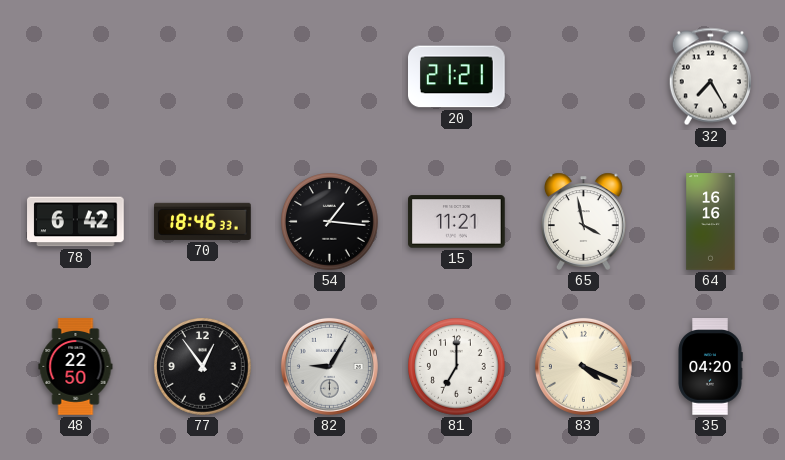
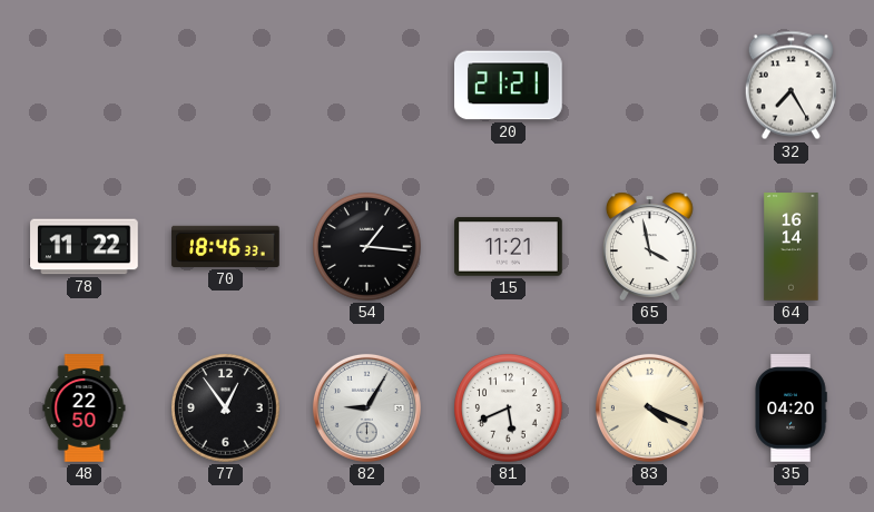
78: 6:42 -> 11:22 (85, 247)
64: 16:16 -> 16:14 (792, 247)
81: 7:00 -> 5:41 (509, 408)
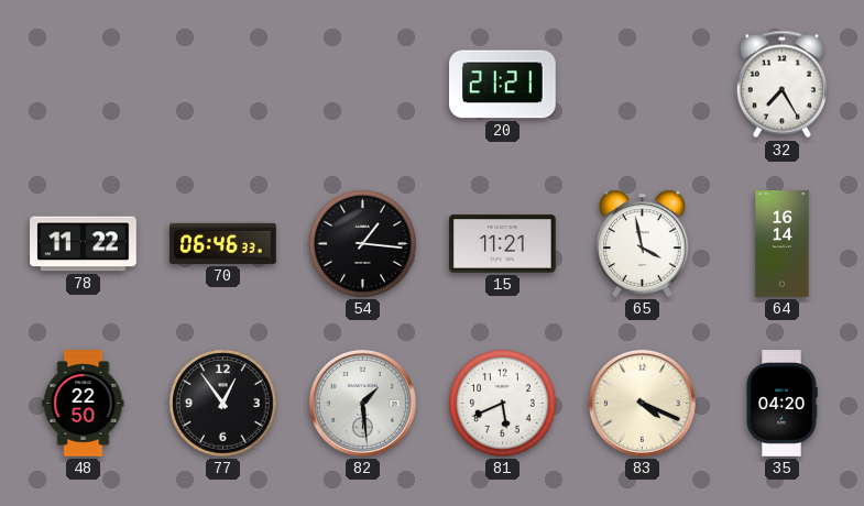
70: 18:46 -> 06:46 (223, 243)
82: 9:05 -> 1:29 (362, 403)
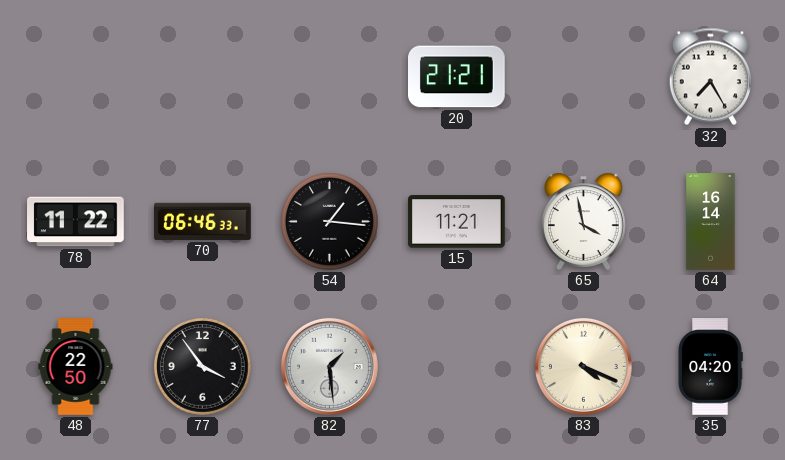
77: 12:54 -> 3:54 (203, 367)
81: 5:41 -> none (503, 404)
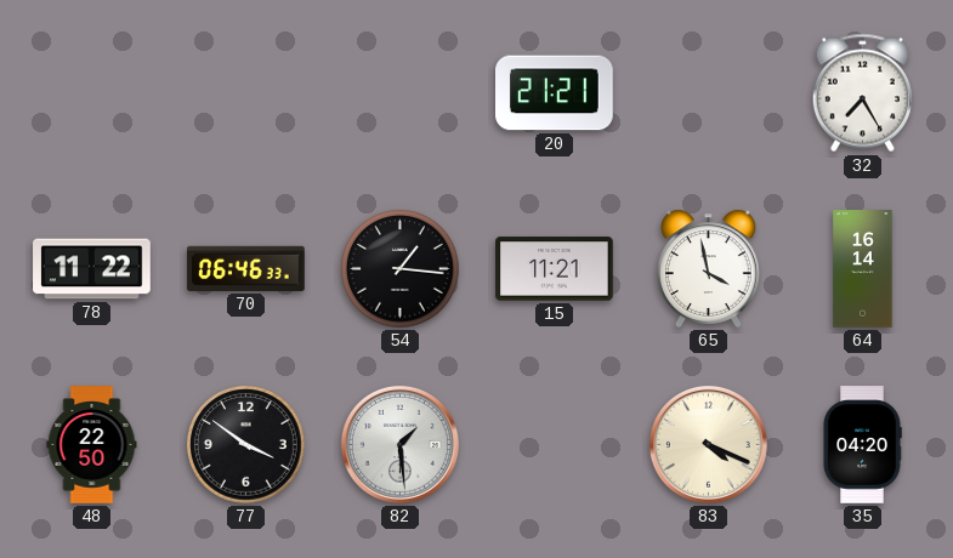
77: 3:54 -> 3:51 (246, 445)
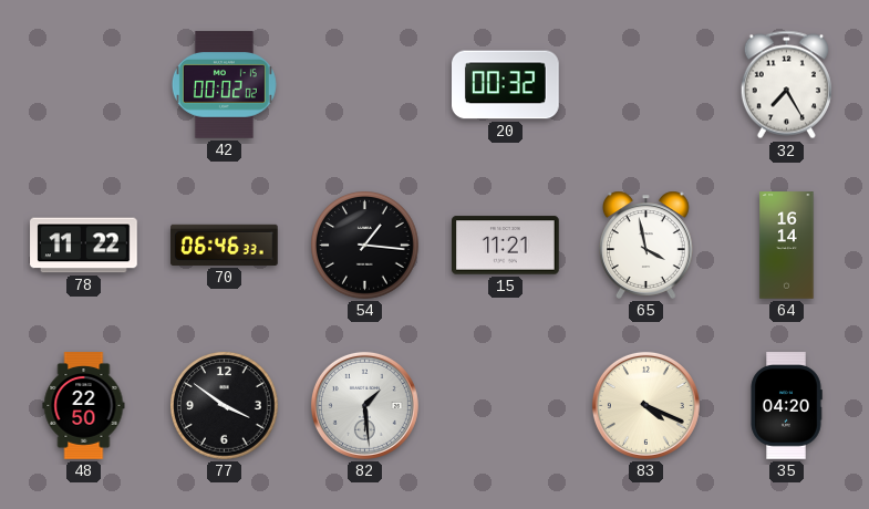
42: none -> 00:02 (224, 85)
20: 21:21 -> 00:32 (506, 85)
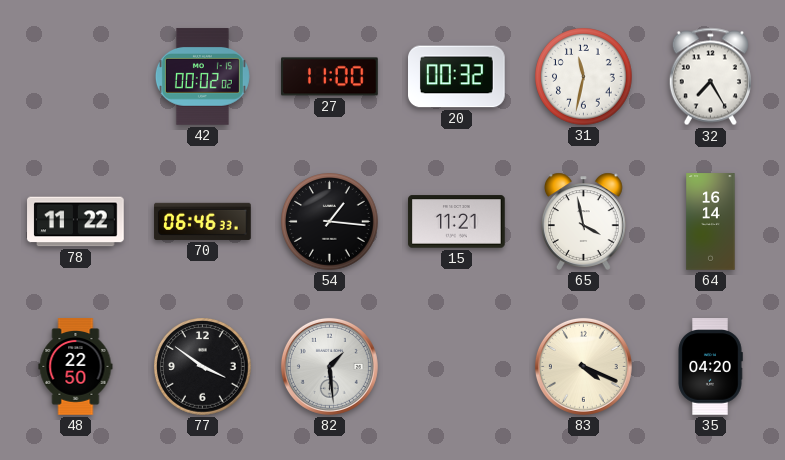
27: none -> 11:00 (330, 77)
31: none -> 11:32 (584, 77)
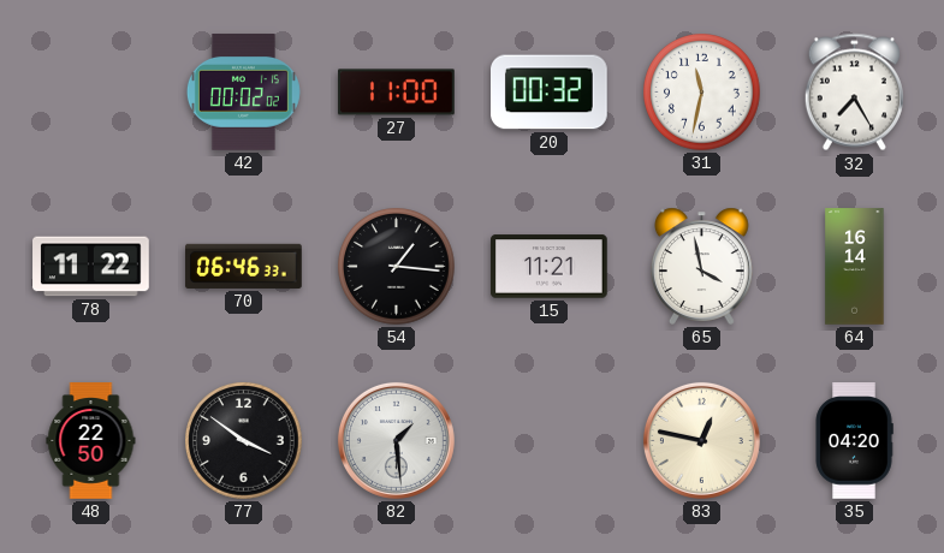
83: 4:19 -> 12:47 (701, 440)
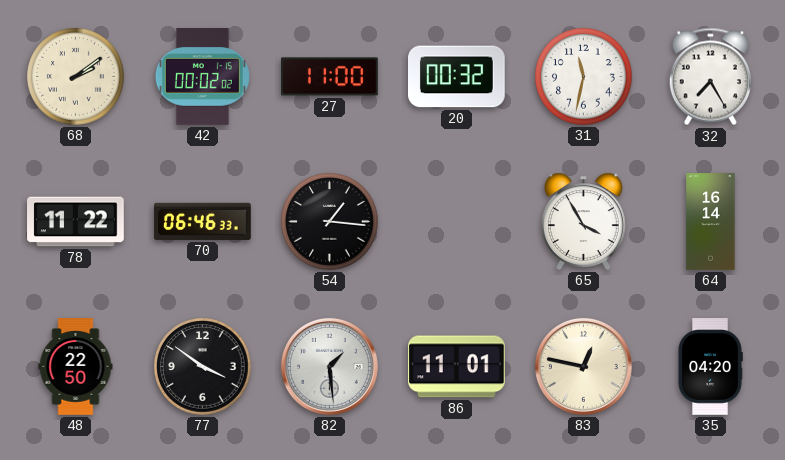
68: none -> 2:09 (76, 77)
15: 11:21 -> none (550, 267)
65: 3:58 -> 3:55 (584, 221)
86: none -> 11:01 (457, 367)
